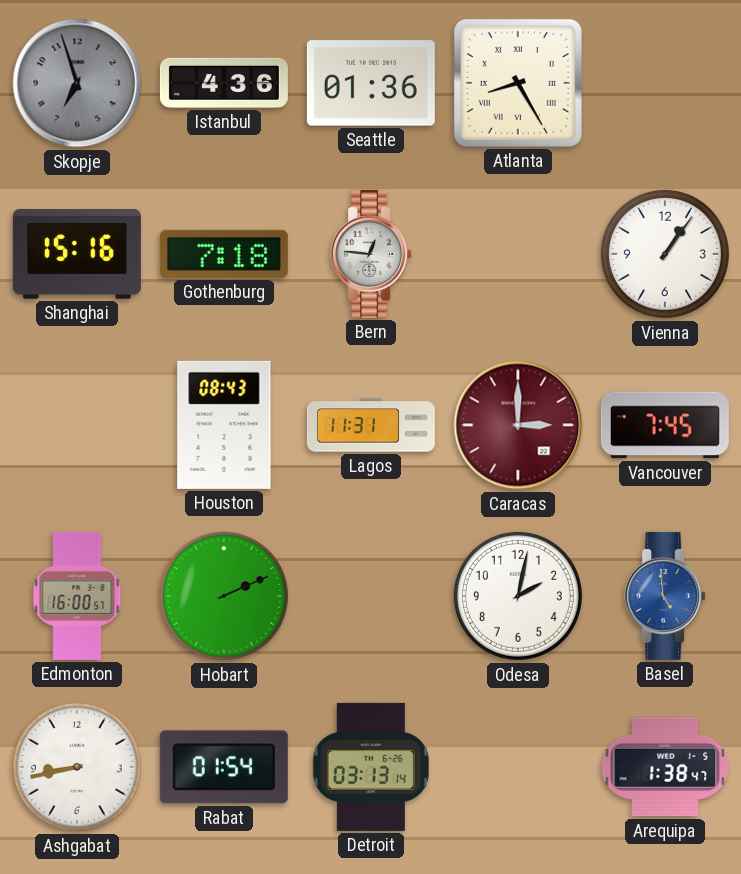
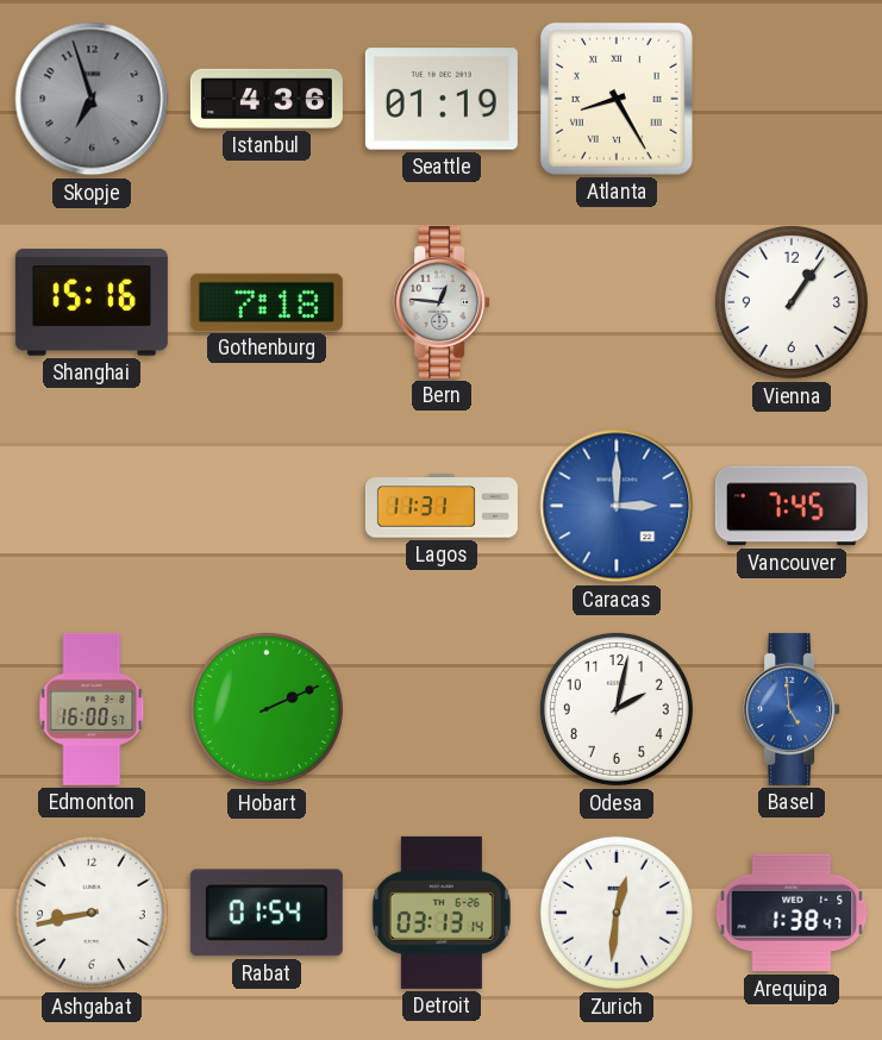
Seattle: 01:36 -> 01:19 (442, 99)
Houston: 08:43 -> none (224, 425)
Caracas dial: burgundy -> blue (617, 506)
Zurich: none -> 12:31 (617, 913)
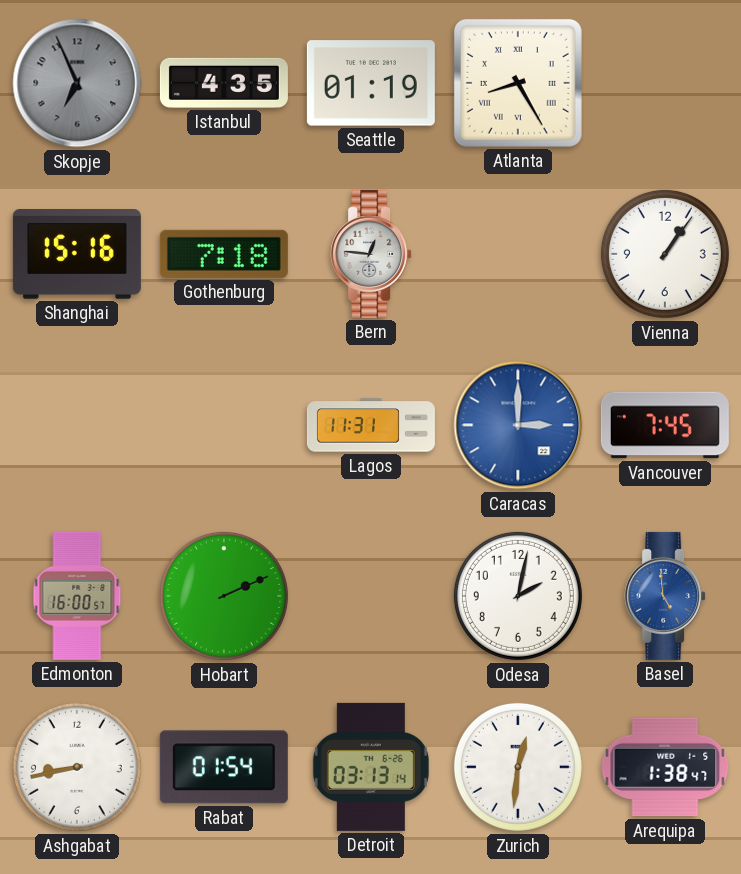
Skopje: 6:57 -> 6:56 (77, 83)
Istanbul: 4:36 -> 4:35 (224, 83)
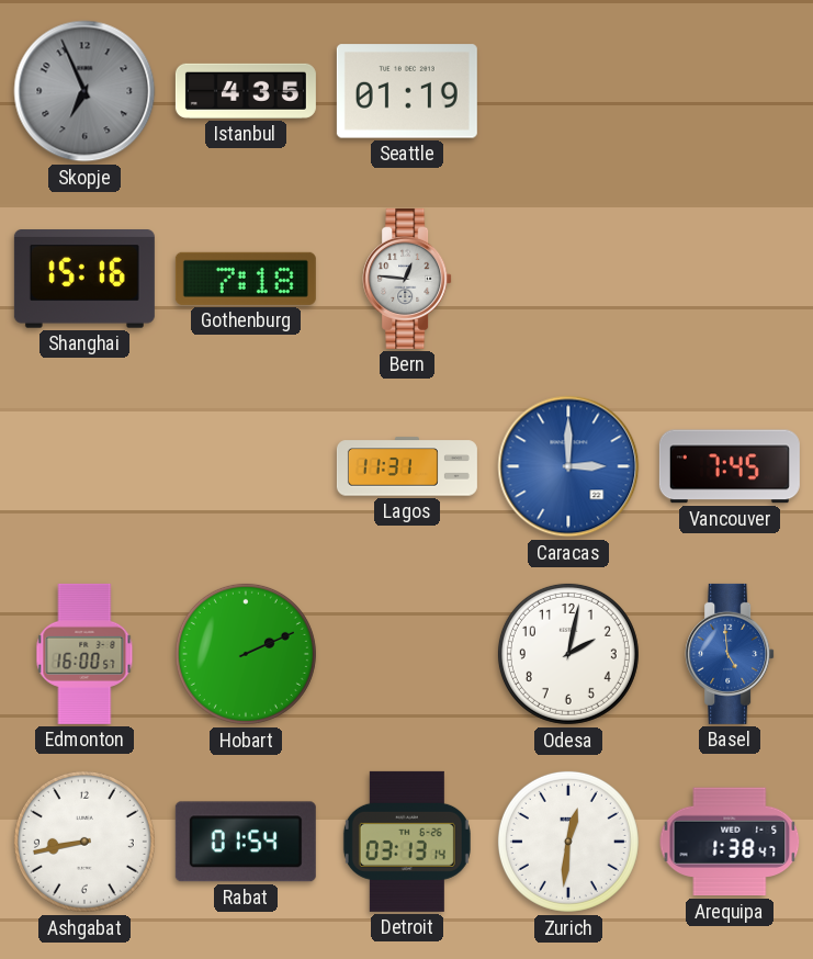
Atlanta: 8:25 -> none (518, 83)
Vienna: 1:06 -> none (665, 254)
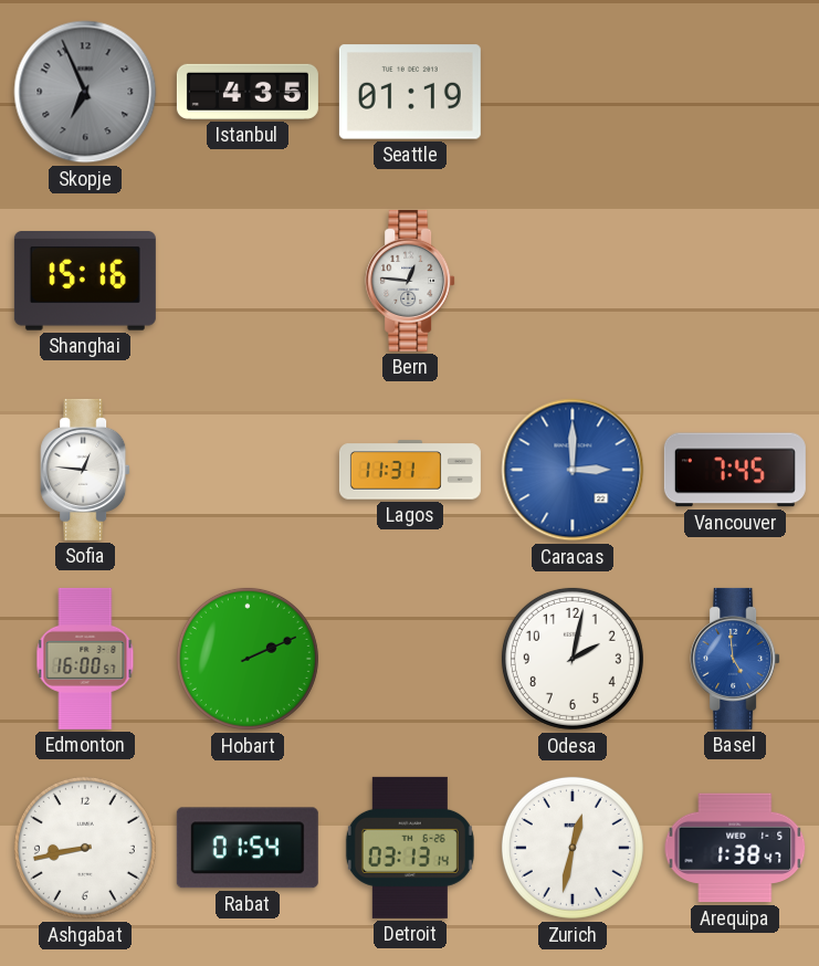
Gothenburg: 7:18 -> none (246, 279)
Sofia: none -> 12:46 (85, 470)
Zurich: 12:31 -> 12:32 (573, 848)
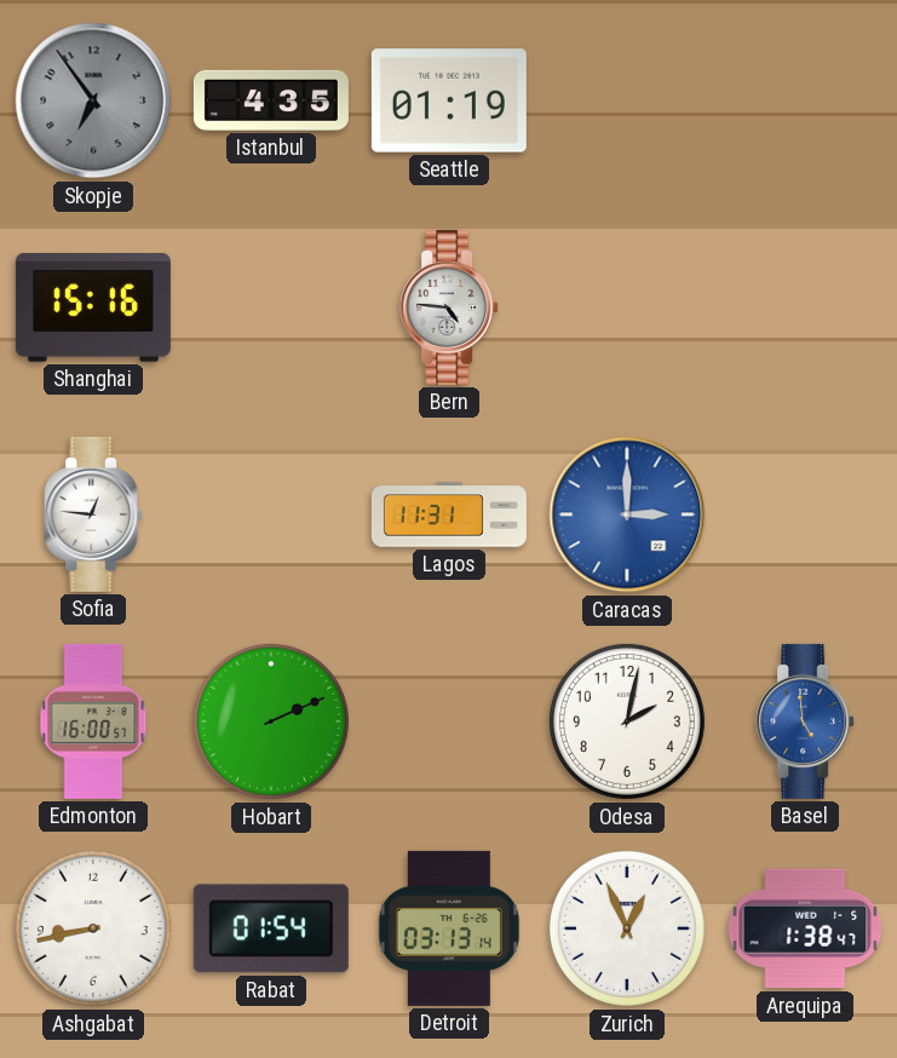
Skopje: 6:56 -> 6:54 (93, 100)
Bern: 12:46 -> 4:46 (449, 307)
Vancouver: 7:45 -> none (735, 470)
Zurich: 12:32 -> 12:56 (627, 928)
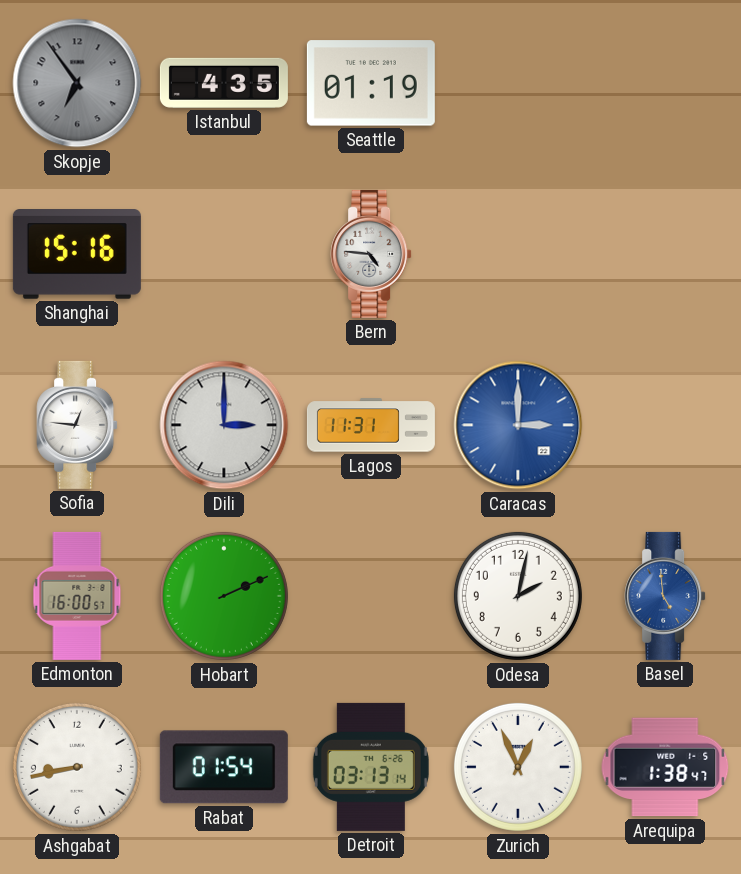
Dili: none -> 3:00 (224, 425)
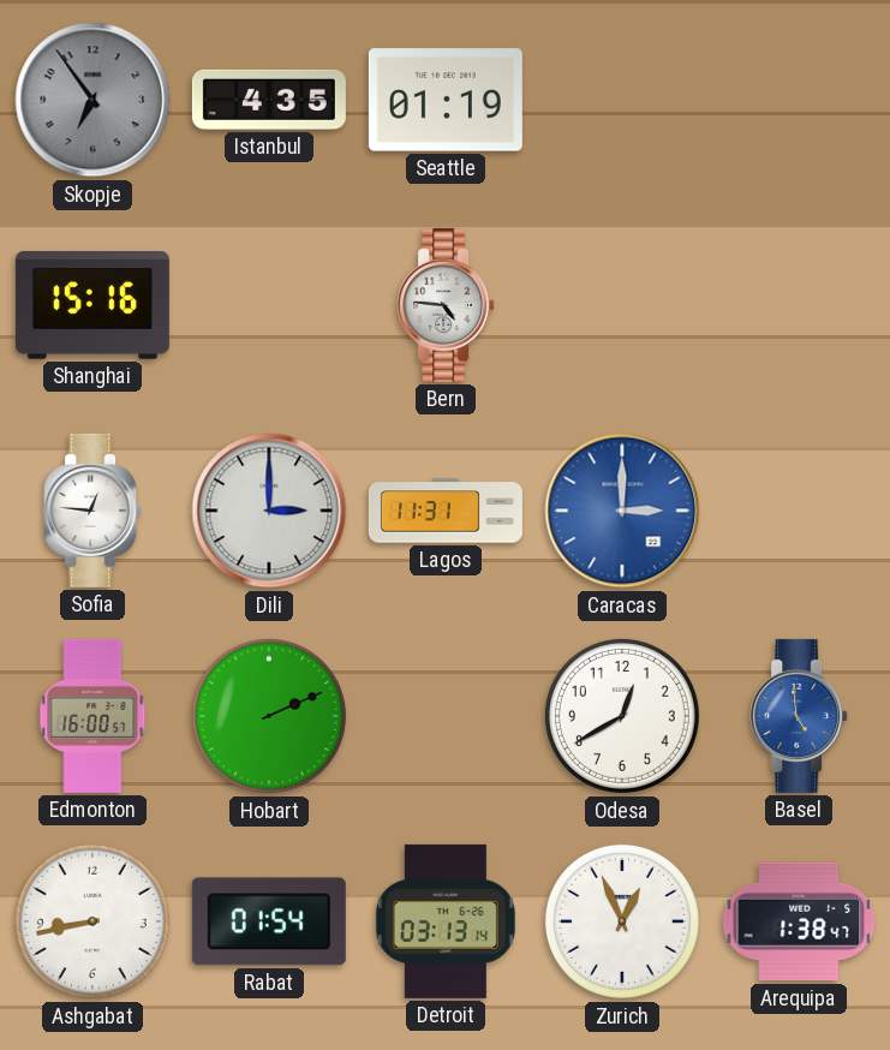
Odesa: 2:02 -> 12:40 (622, 716)
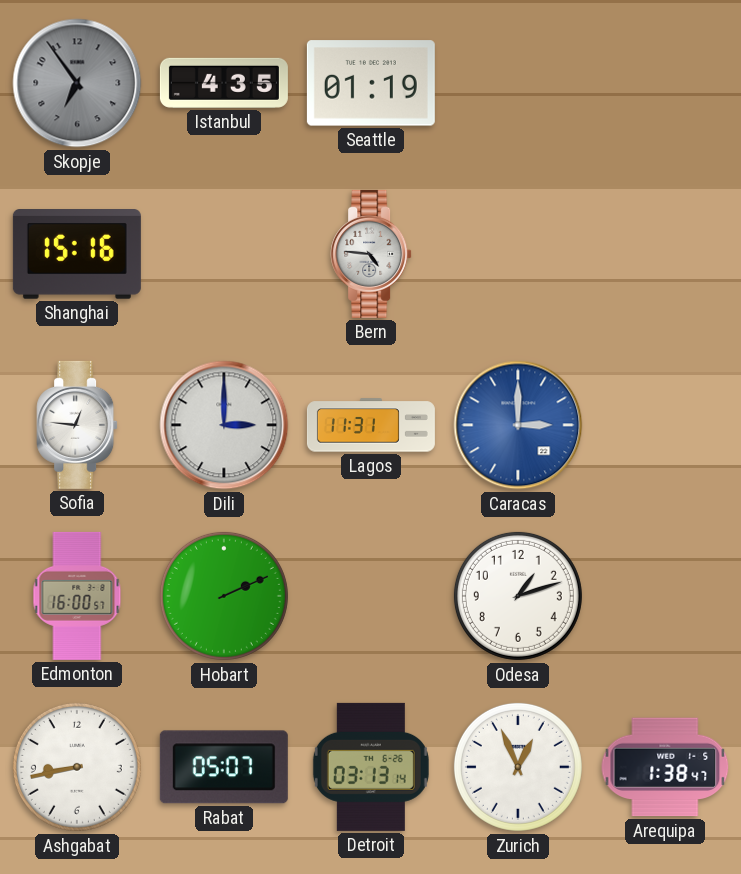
Odesa: 12:40 -> 1:12 (518, 596)
Basel: 4:59 -> none (799, 716)
Rabat: 01:54 -> 05:07 (224, 767)
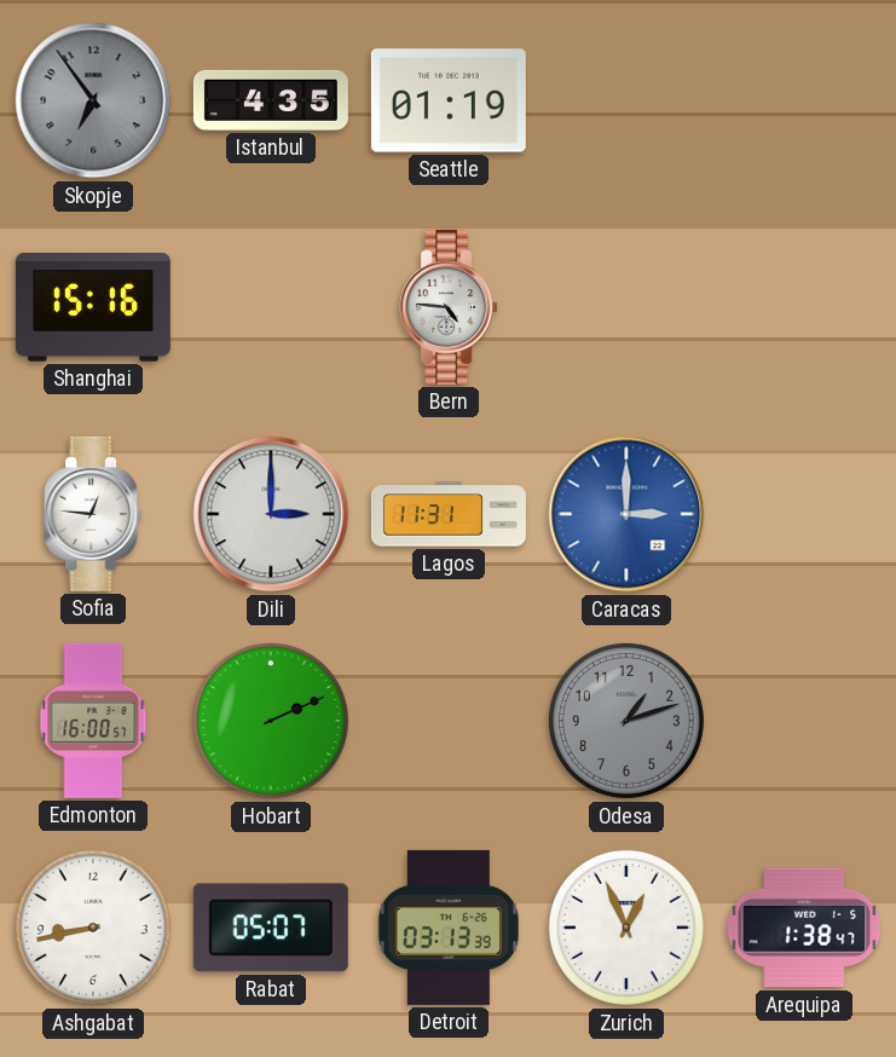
Odesa dial: white -> grey (626, 721)
Detroit: 03:13:14 -> 03:13:39 (449, 928)
